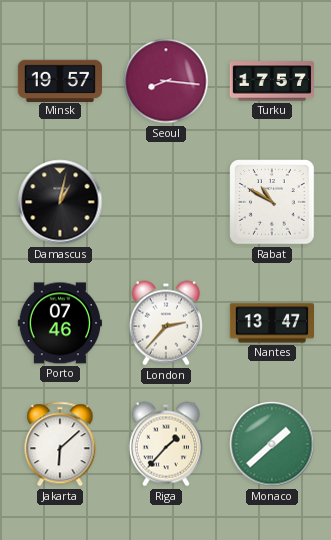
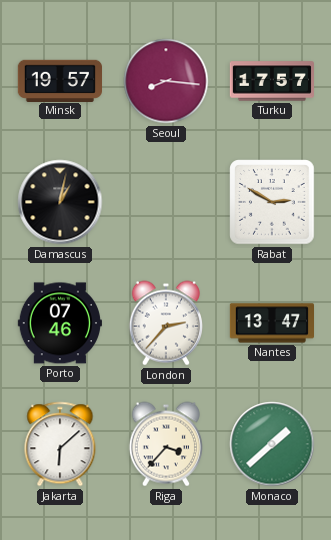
Rabat: 10:50 -> 2:50 (272, 202)
Riga: 1:37 -> 3:37 (166, 444)
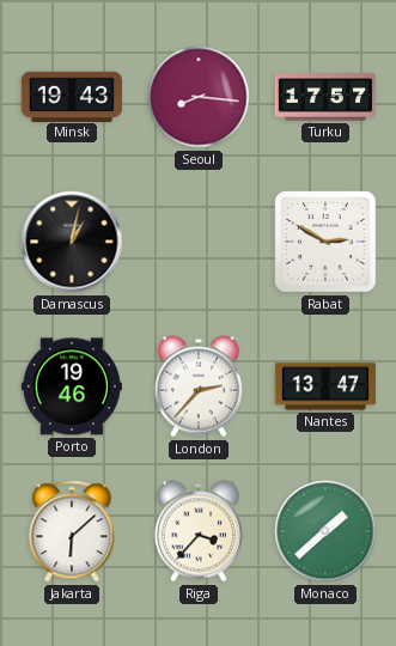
Minsk: 19:57 -> 19:43 (71, 96)
Porto: 07:46 -> 19:46 (72, 386)
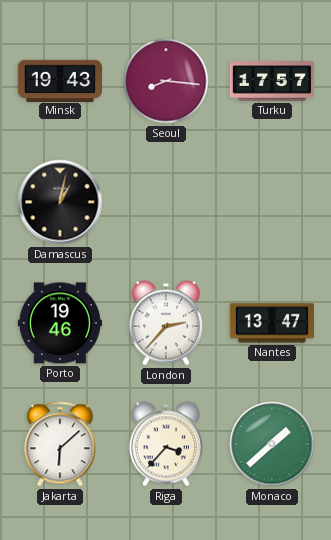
Rabat: 2:50 -> none (325, 242)
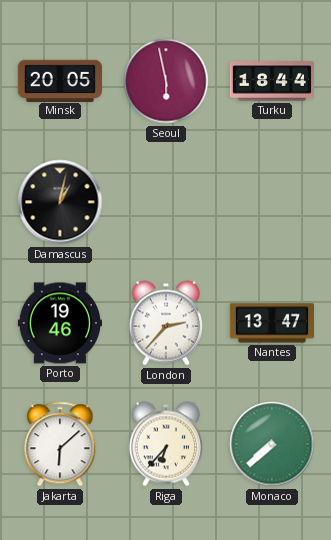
Minsk: 19:43 -> 20:05 (59, 80)
Seoul: 8:16 -> 5:58 (166, 81)
Turku: 17:57 -> 18:44 (271, 81)
Riga: 3:37 -> 6:37 (166, 444)
Monaco: 1:38 -> 7:38 (272, 444)
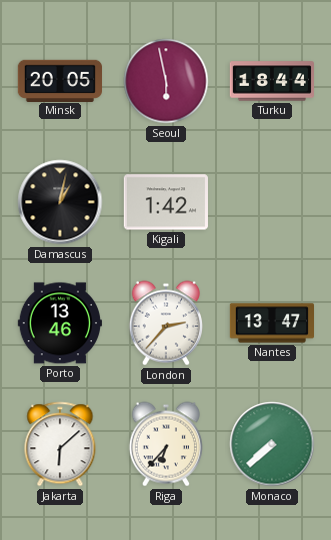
Kigali: none -> 1:42 (166, 202)
Porto: 19:46 -> 13:46 (60, 323)
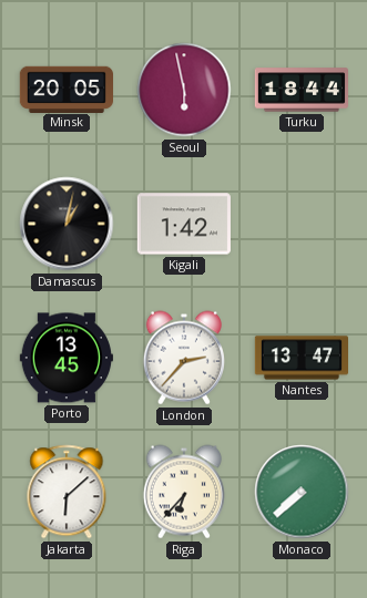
Porto: 13:46 -> 13:45 (67, 358)
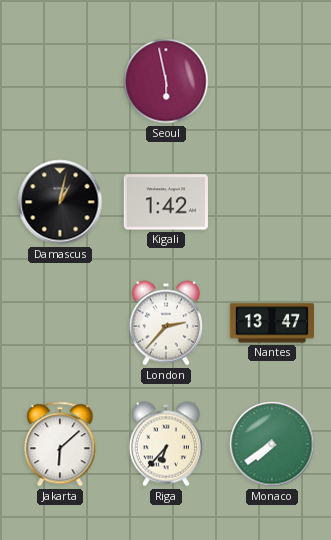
Minsk: 20:05 -> none (65, 89)
Turku: 18:44 -> none (300, 90)
Porto: 13:45 -> none (67, 358)
Monaco: 7:38 -> 7:39 (272, 444)
